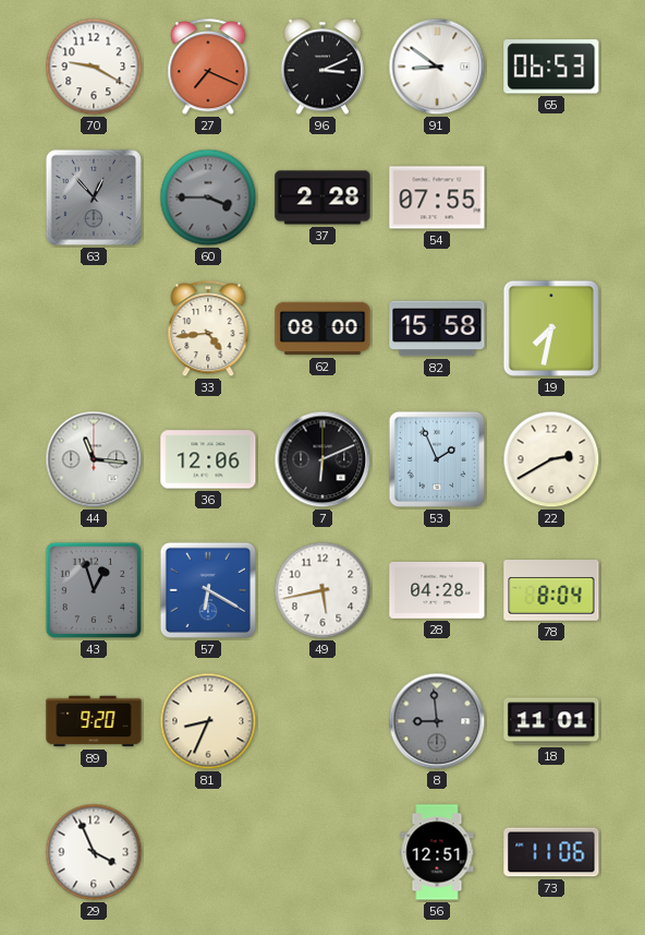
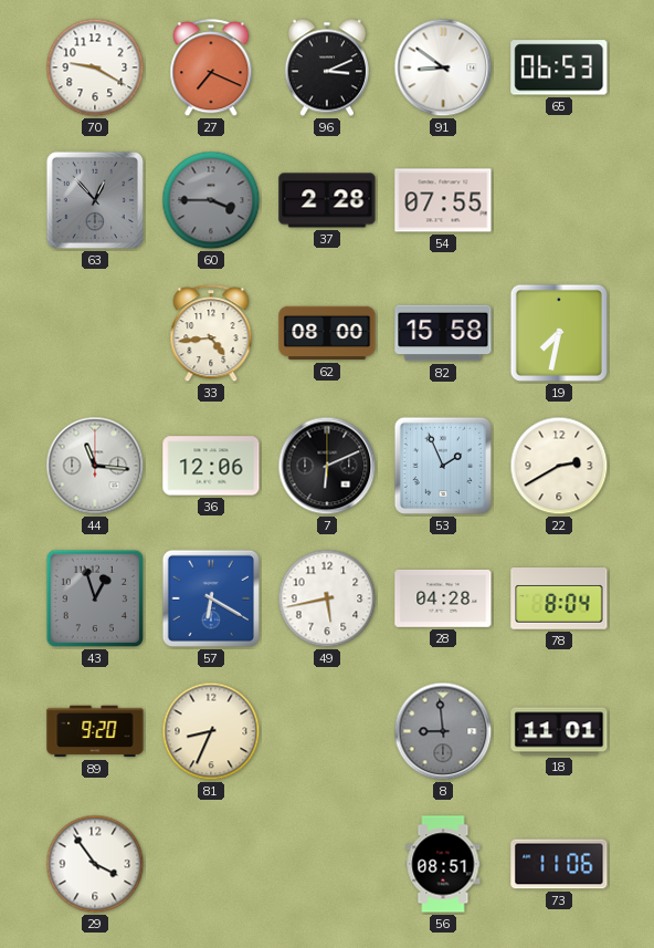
29: 3:56 -> 3:54 (95, 864)
56: 12:51 -> 08:51 (443, 864)
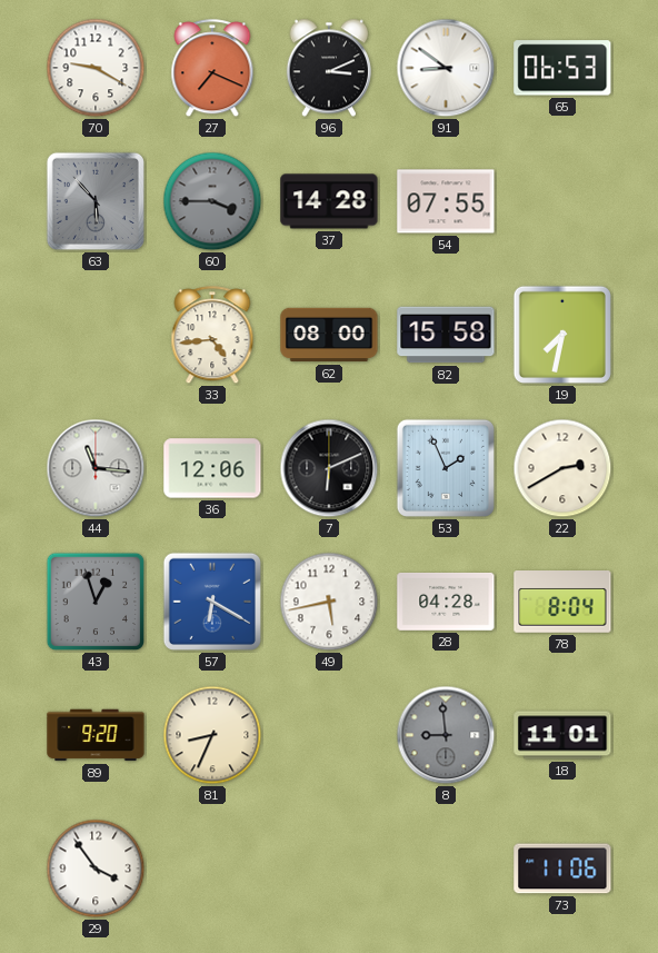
63: 12:53 -> 5:53 (96, 201)
37: 2:28 -> 14:28 (329, 201)
56: 08:51 -> none (443, 864)
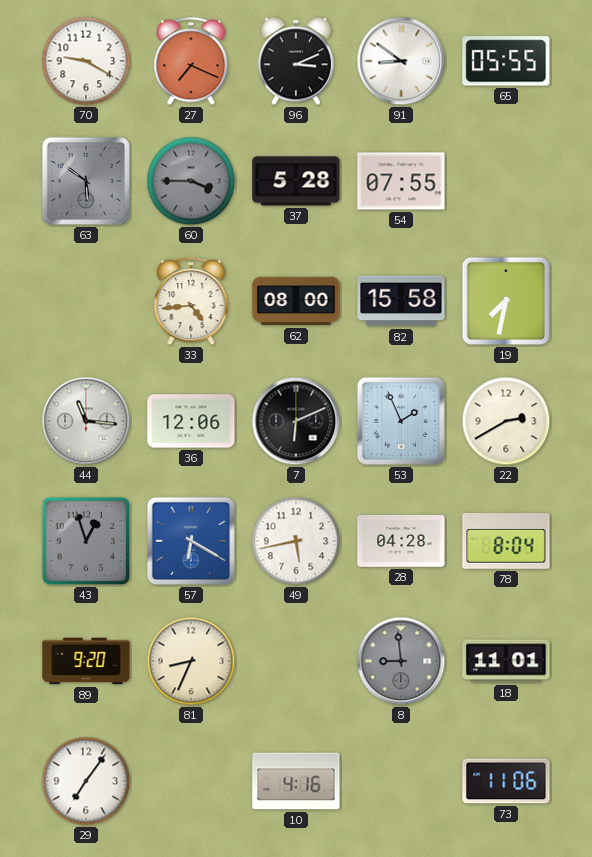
65: 06:53 -> 05:55 (506, 61)
63: 5:53 -> 5:51 (86, 181)
37: 14:28 -> 5:28 (296, 181)
29: 3:54 -> 7:06 (86, 781)
10: none -> 4:16 (296, 781)
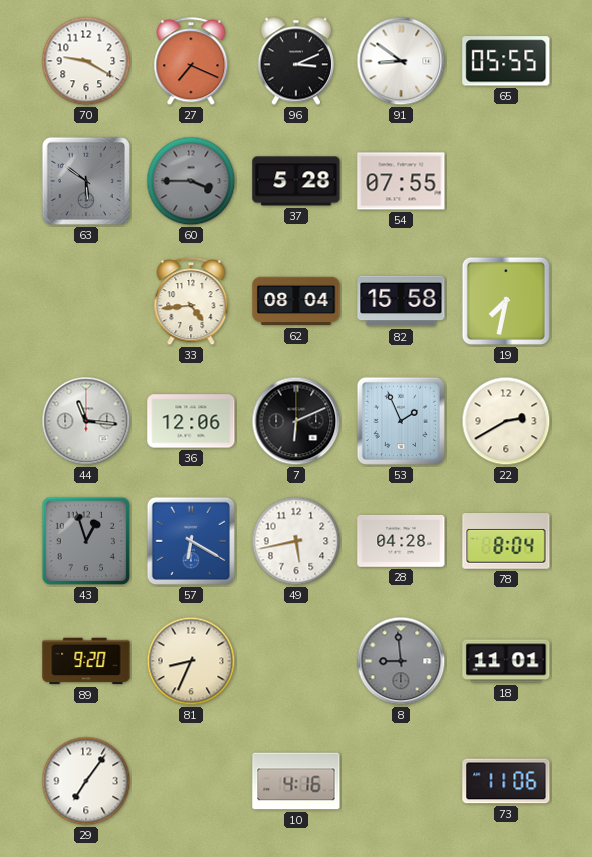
62: 08:00 -> 08:04 (296, 301)
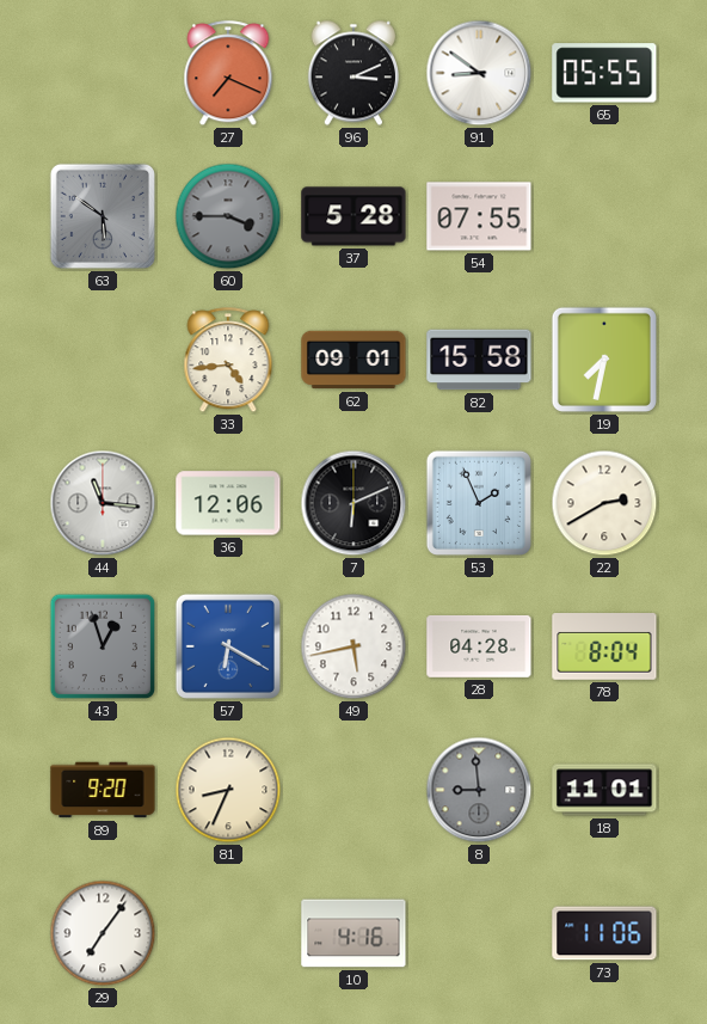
70: 9:20 -> none (86, 61)
62: 08:04 -> 09:01 (353, 360)
